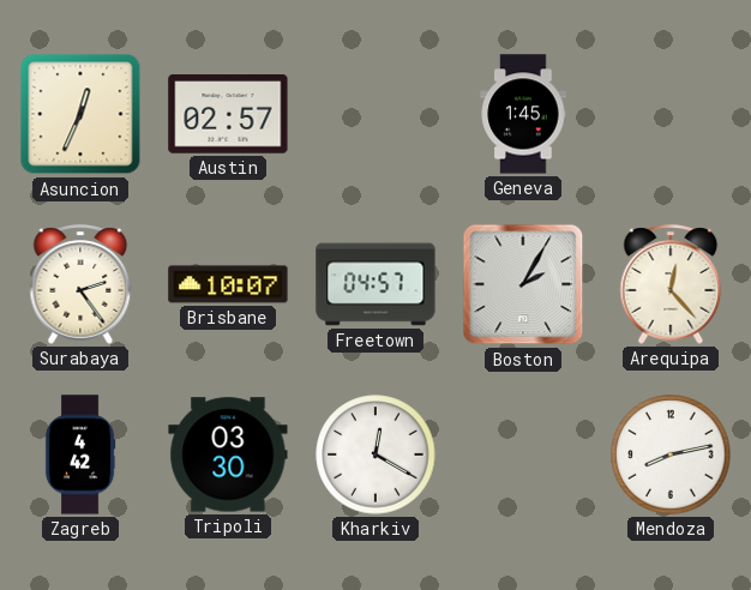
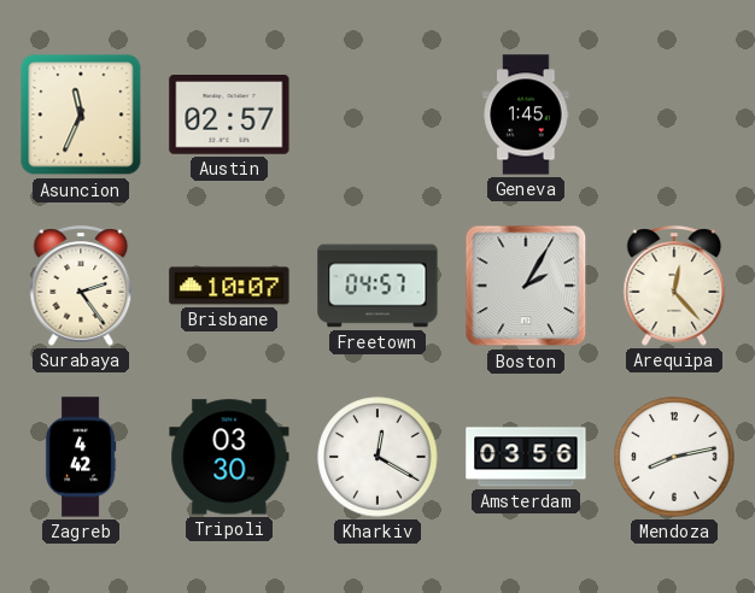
Asuncion: 12:34 -> 11:34 (81, 115)
Amsterdam: none -> 03:56 (526, 457)
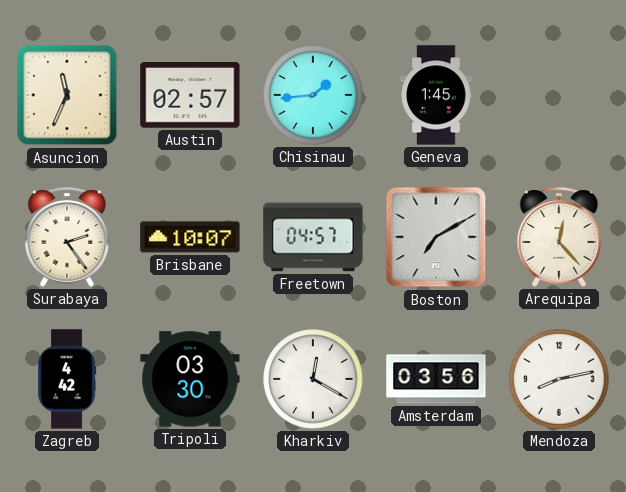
Chisinau: none -> 1:44 (313, 95)
Boston: 2:05 -> 7:10 (436, 237)
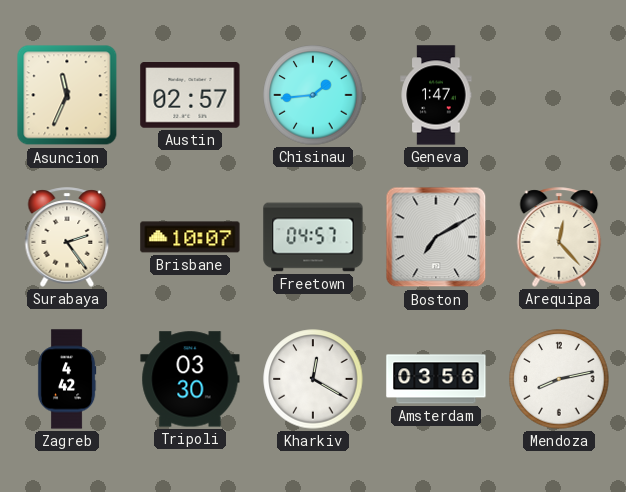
Geneva: 1:45 -> 1:47 (436, 95)
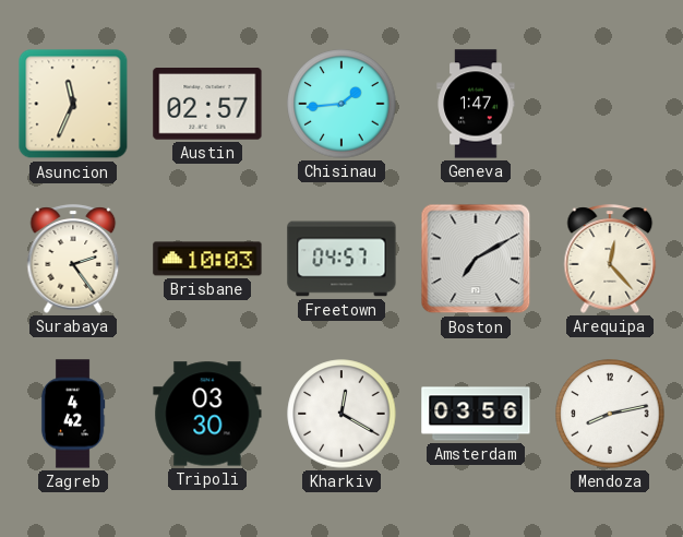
Brisbane: 10:07 -> 10:03 (207, 259)
